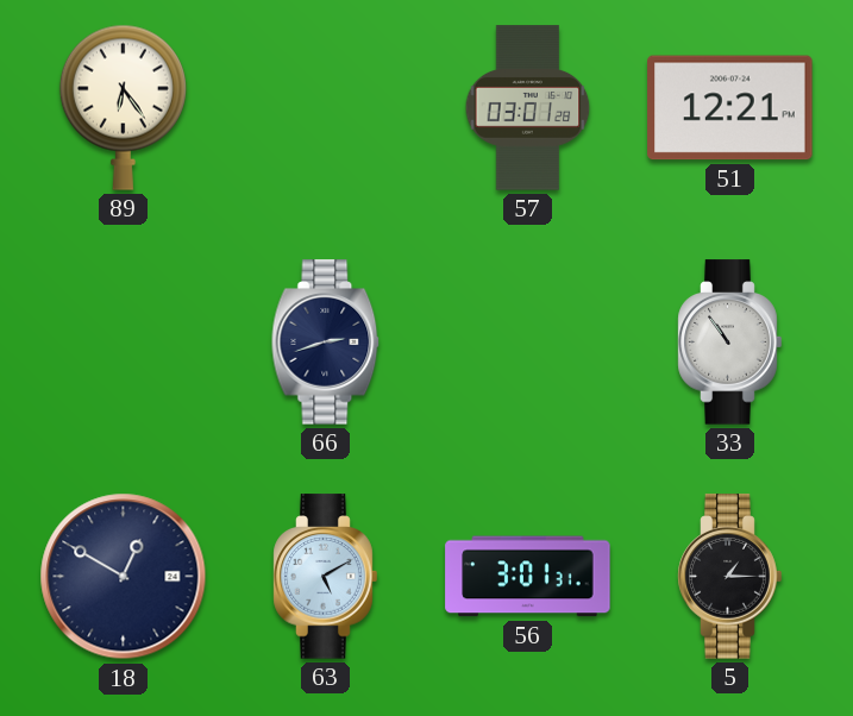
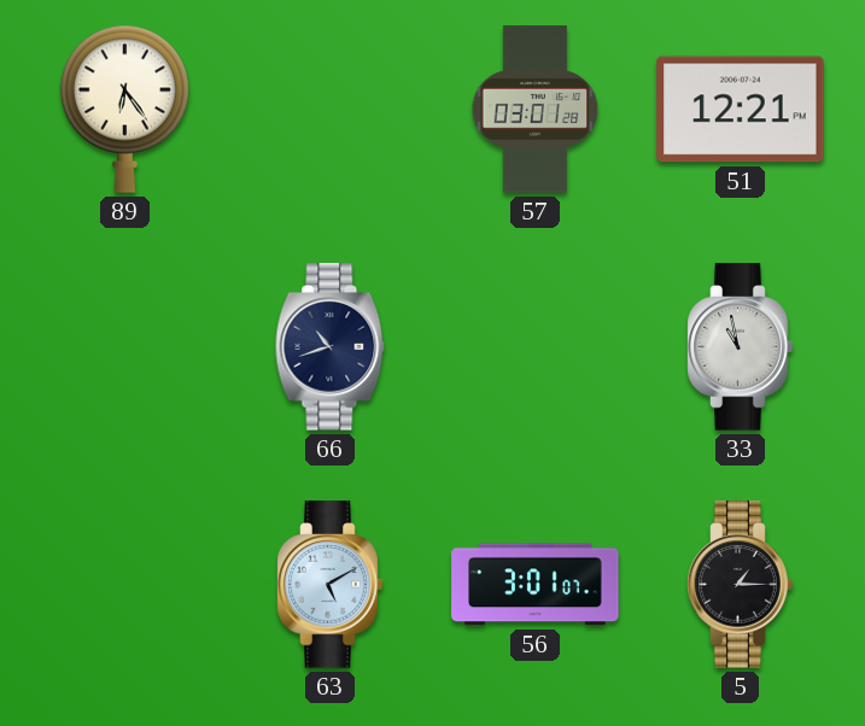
66: 2:42 -> 10:42 (331, 347)
33: 10:54 -> 10:58 (741, 347)
18: 12:50 -> none (124, 577)
56: 3:01:31 -> 3:01:07 (536, 585)
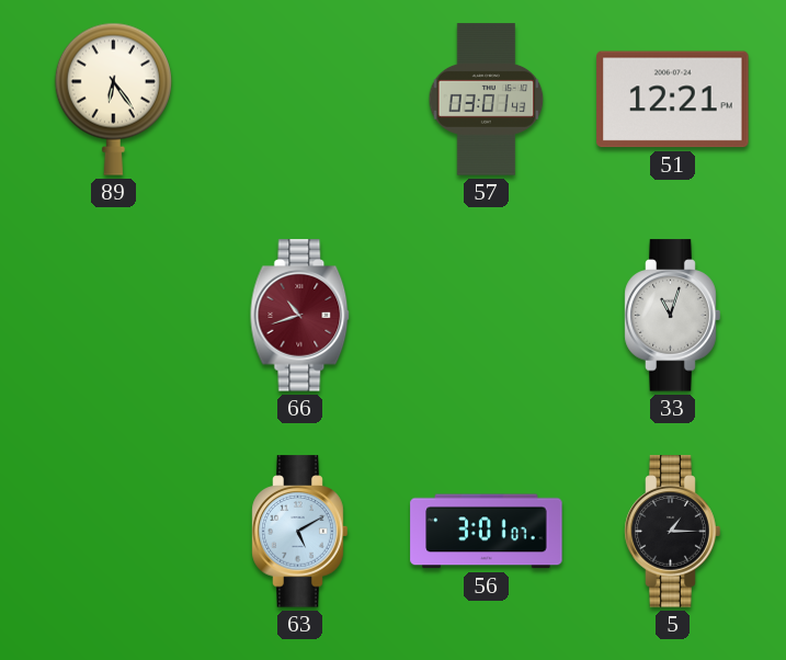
57: 03:01:28 -> 03:01:43 (487, 100)
66 dial: navy -> burgundy (300, 316)
33: 10:58 -> 11:03 (673, 316)
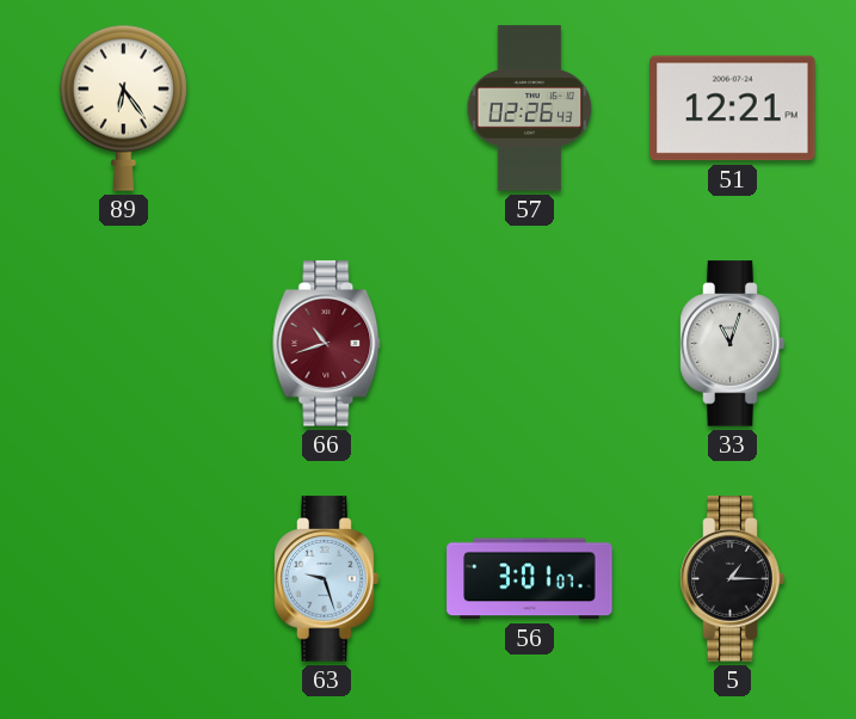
57: 03:01 -> 02:26 (530, 109)
63: 5:10 -> 9:27 (327, 579)
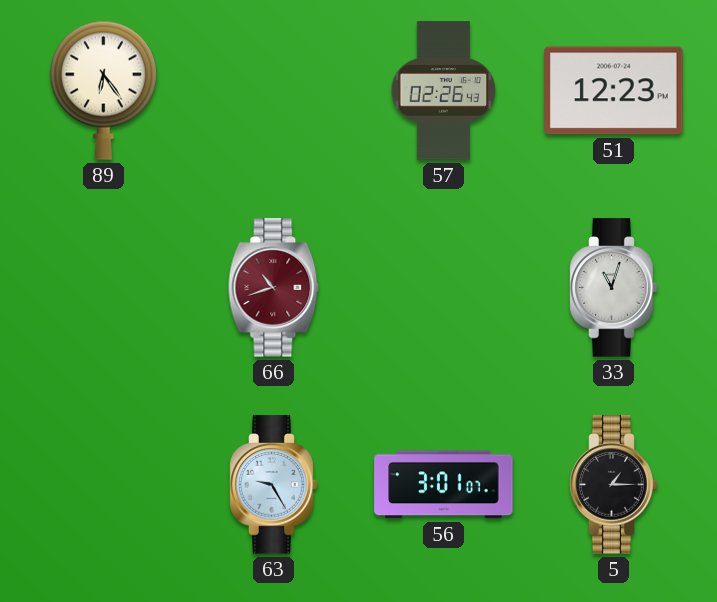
51: 12:21 -> 12:23 (614, 91)
63: 9:27 -> 9:25 (274, 485)
